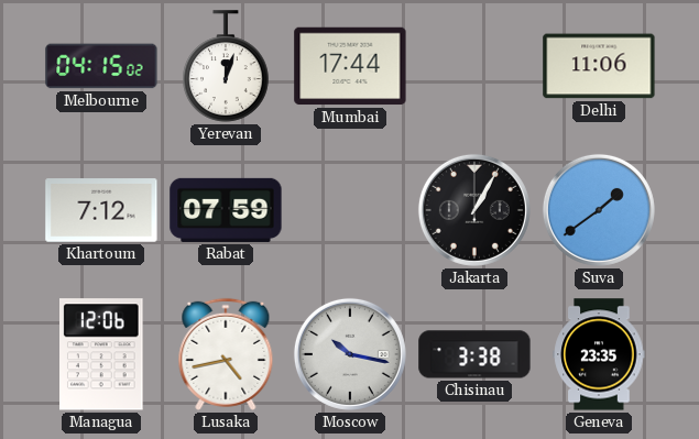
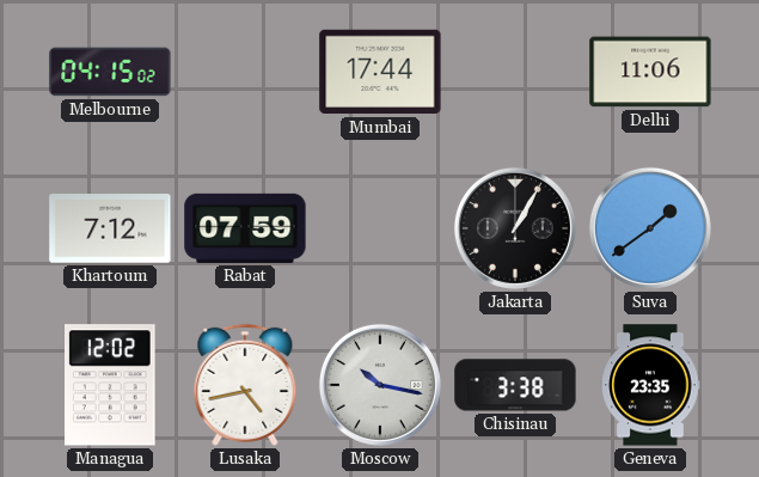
Yerevan: 12:03 -> none (226, 66)
Managua: 12:06 -> 12:02 (111, 385)
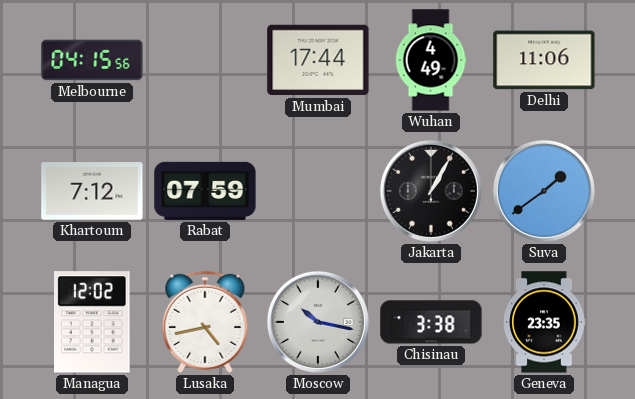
Melbourne: 04:15:02 -> 04:15:56 (92, 60)
Wuhan: none -> 4:49 (431, 60)
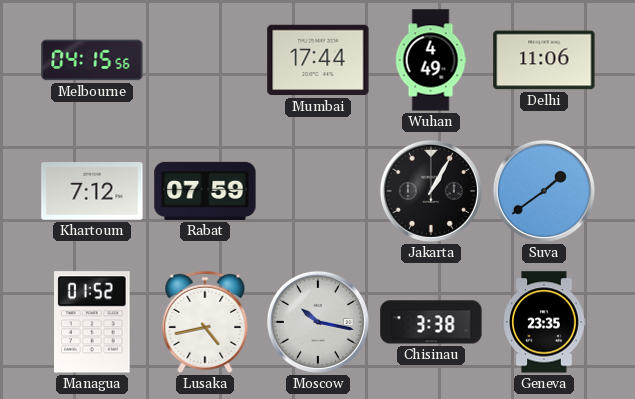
Managua: 12:02 -> 01:52 (93, 322)
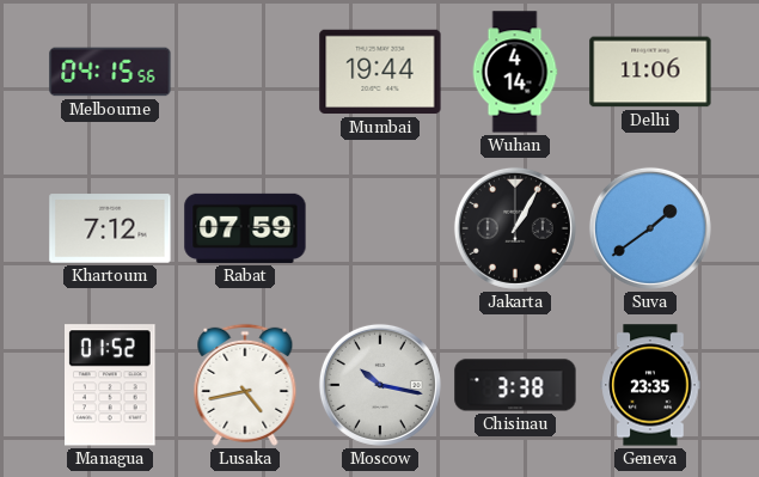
Mumbai: 17:44 -> 19:44 (380, 72)
Wuhan: 4:49 -> 4:14 (515, 72)
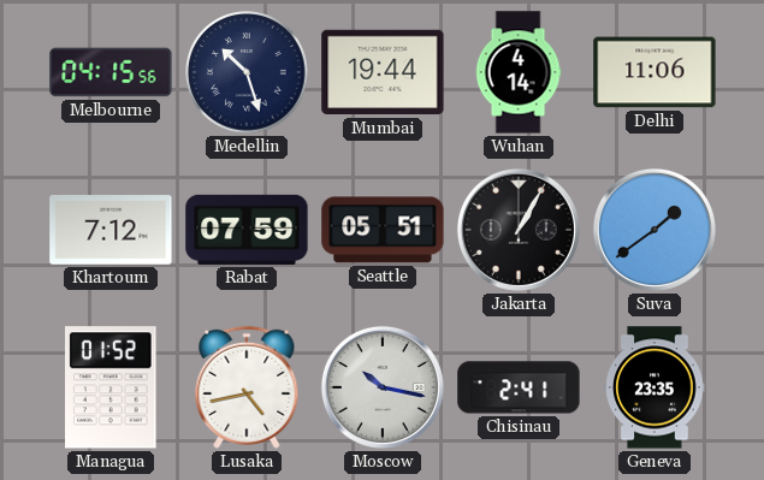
Medellin: none -> 10:27 (247, 72)
Seattle: none -> 05:51 (383, 230)
Chisinau: 3:38 -> 2:41 (519, 387)
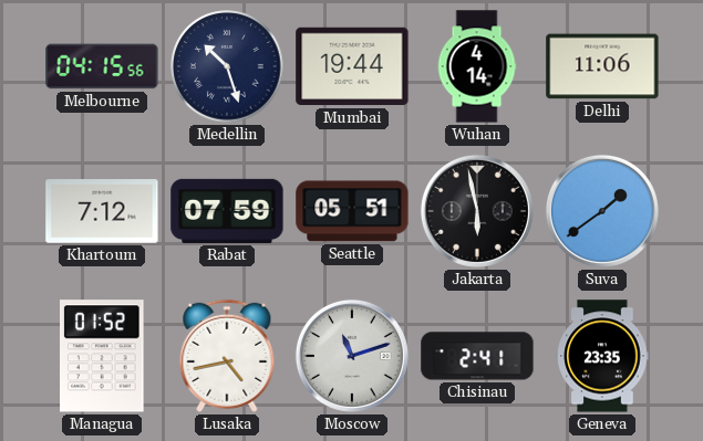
Jakarta: 1:05 -> 5:58 (477, 211)
Moscow: 10:17 -> 11:12 (352, 356)
